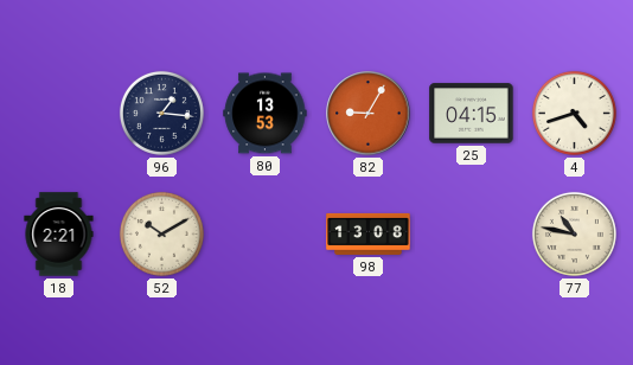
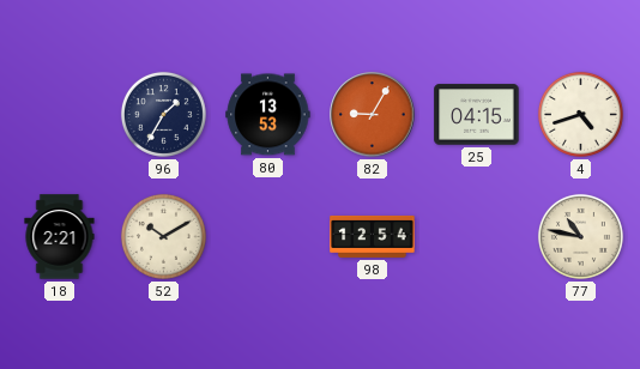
96: 1:16 -> 1:35 (163, 114)
98: 13:08 -> 12:54 (373, 236)
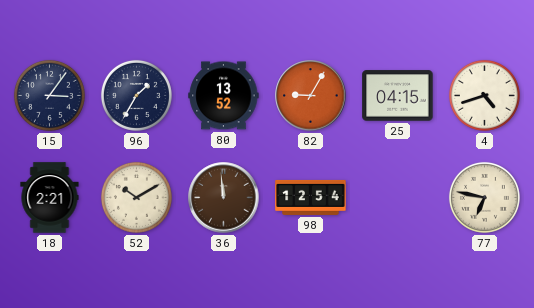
15: none -> 3:06 (49, 95)
80: 13:53 -> 13:52 (224, 96)
36: none -> 11:59 (224, 198)
77: 10:47 -> 6:47 (484, 197)
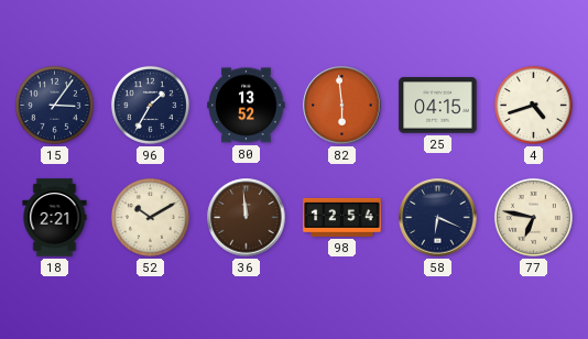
82: 9:05 -> 5:59 (342, 106)
58: none -> 6:19 (438, 218)
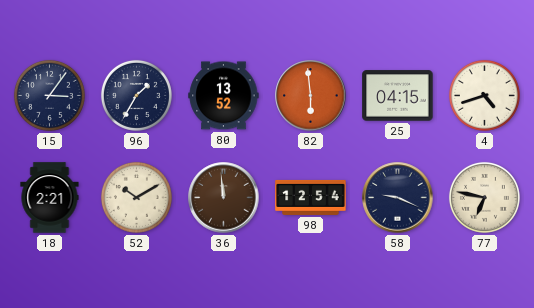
58: 6:19 -> 9:19 (398, 198)
